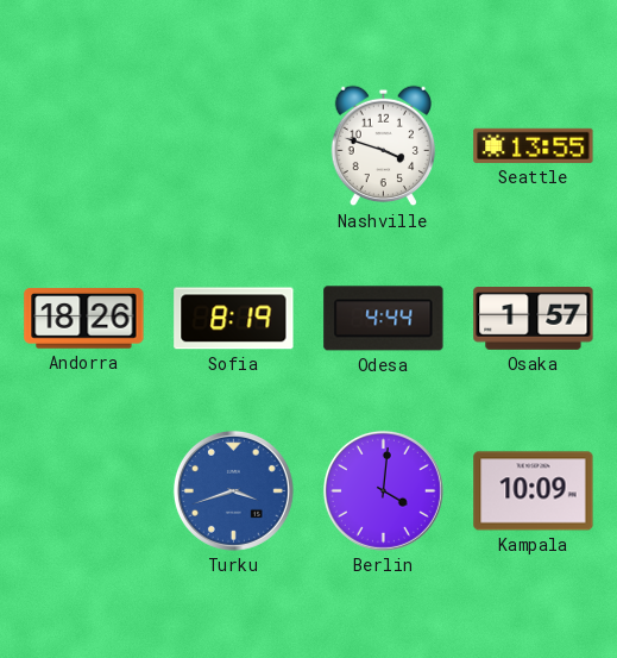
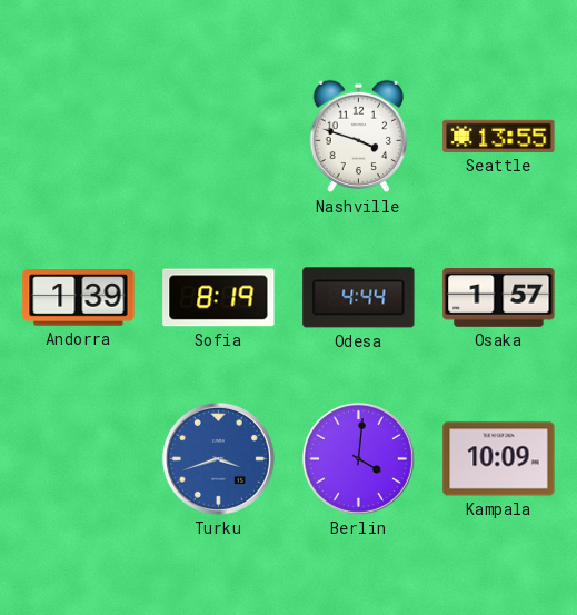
Andorra: 18:26 -> 1:39 (79, 298)
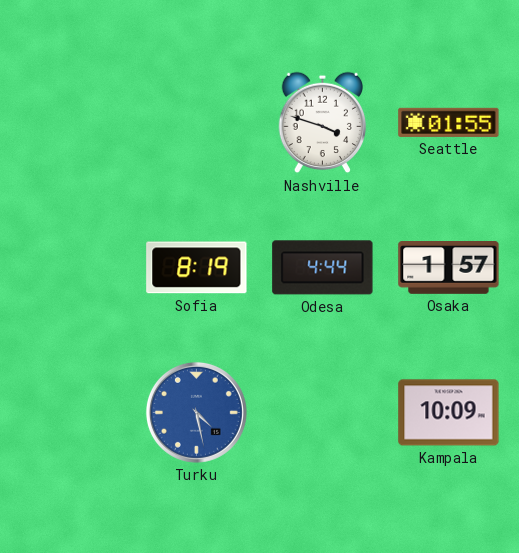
Seattle: 13:55 -> 01:55 (449, 122)
Andorra: 1:39 -> none (79, 298)
Turku: 3:42 -> 4:28 (196, 412)
Berlin: 4:01 -> none (358, 458)
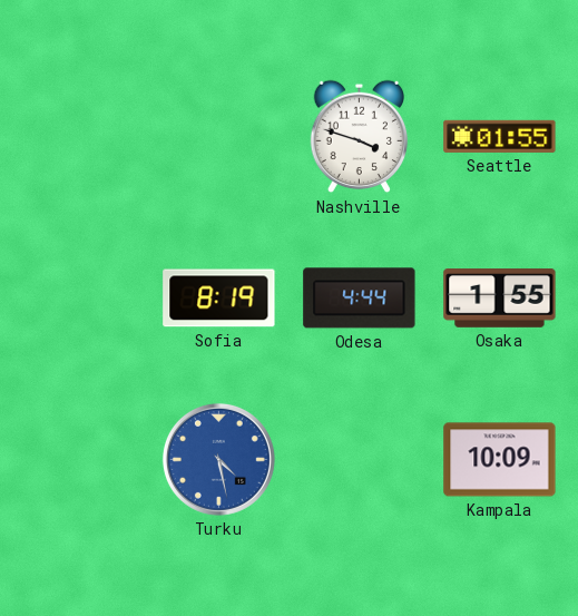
Osaka: 1:57 -> 1:55 (500, 299)
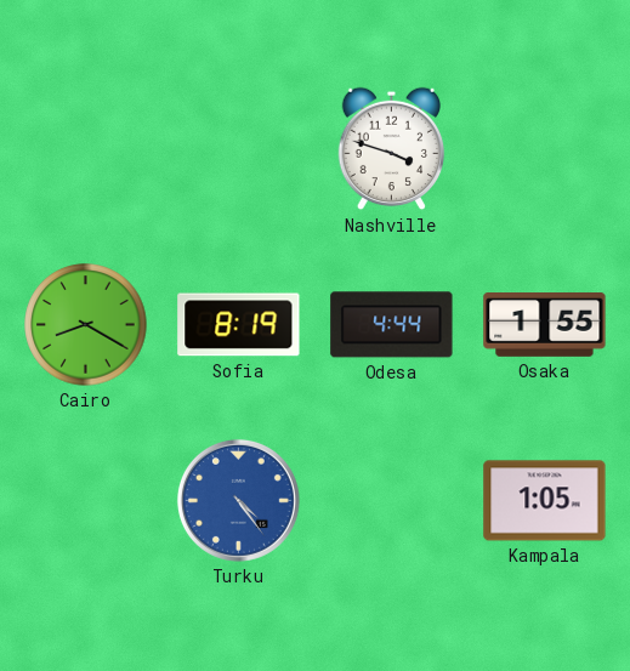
Seattle: 01:55 -> none (500, 136)
Cairo: none -> 8:20 (86, 325)
Turku: 4:28 -> 4:24 (238, 500)
Kampala: 10:09 -> 1:05 (545, 501)
